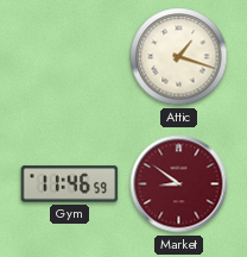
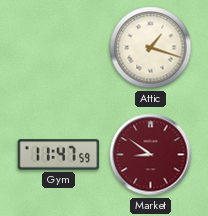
Gym: 11:46 -> 11:47 (59, 155)
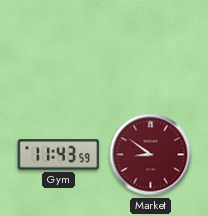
Attic: 1:18 -> none (151, 48)
Gym: 11:47 -> 11:43 (59, 155)
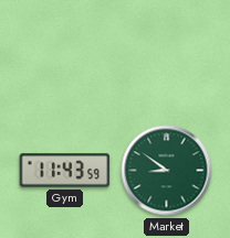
Market dial: burgundy -> green (167, 171)
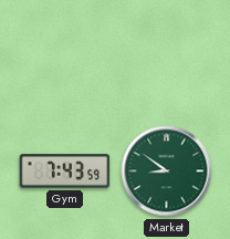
Gym: 11:43 -> 7:43 (65, 172)
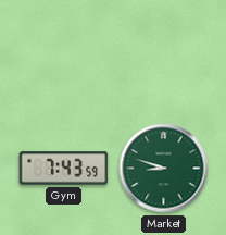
Market: 8:51 -> 8:48 (164, 169)
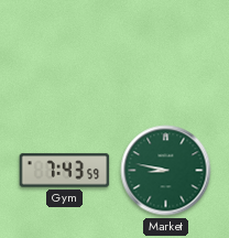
Market: 8:48 -> 8:47 (166, 171)
